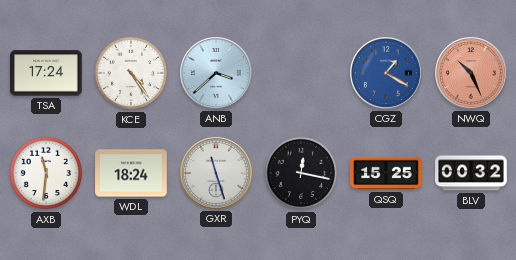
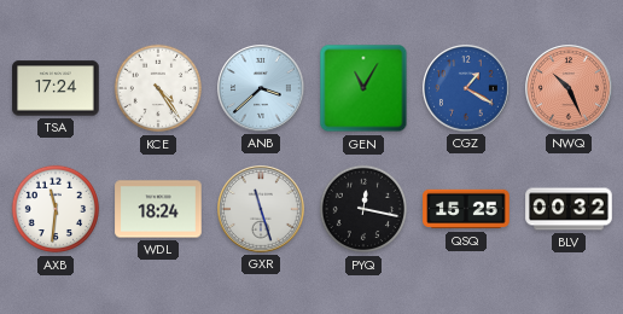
GEN: none -> 11:05 (363, 88)
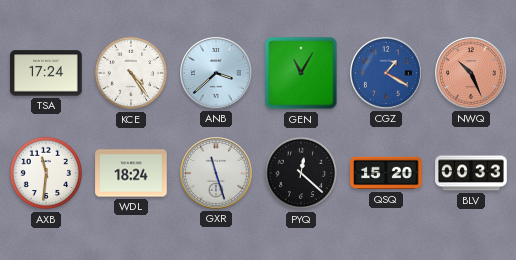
PYQ: 12:17 -> 12:22 (300, 173)
QSQ: 15:25 -> 15:20 (386, 173)
BLV: 00:32 -> 00:33 (471, 173)
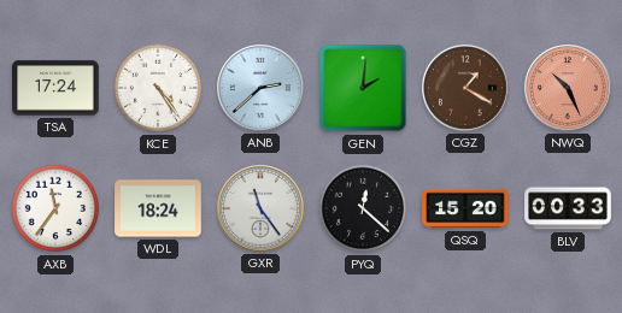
ANB: 3:38 -> 2:38 (260, 88)
GEN: 11:05 -> 2:01 (363, 88)
CGZ dial: blue -> brown (465, 88)
AXB: 11:31 -> 11:36 (54, 208)
GXR: 11:27 -> 11:24 (260, 208)
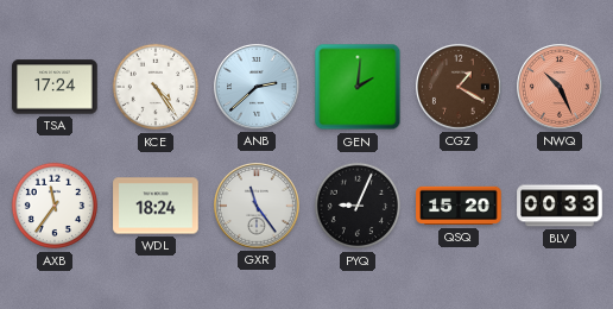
PYQ: 12:22 -> 9:04 (356, 206)
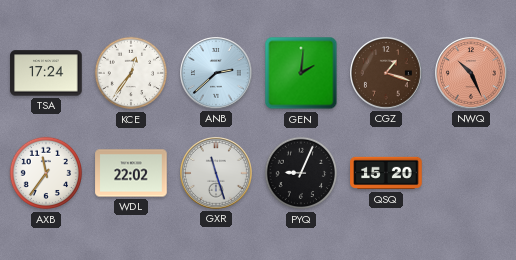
KCE: 4:24 -> 12:36 (130, 73)
CGZ: 1:20 -> 1:18 (386, 73)
WDL: 18:24 -> 22:02 (131, 173)
GXR: 11:24 -> 11:27 (216, 173)
BLV: 00:33 -> none (560, 206)
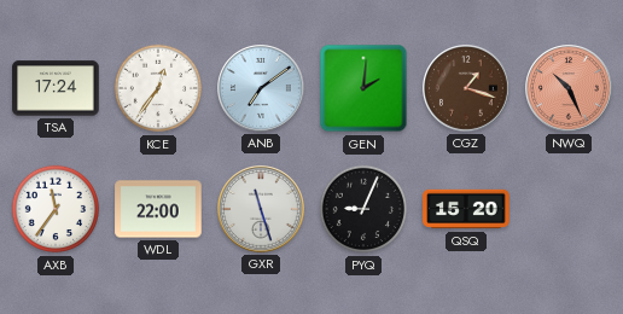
ANB: 2:38 -> 7:09 (261, 88)
WDL: 22:02 -> 22:00 (158, 209)
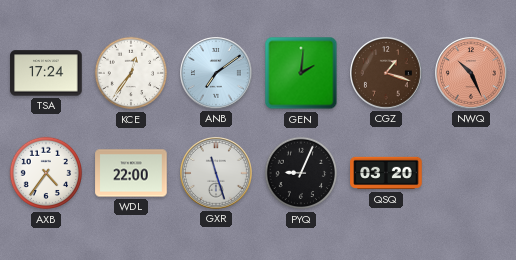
AXB: 11:36 -> 4:36 (45, 173)
QSQ: 15:20 -> 03:20 (386, 173)
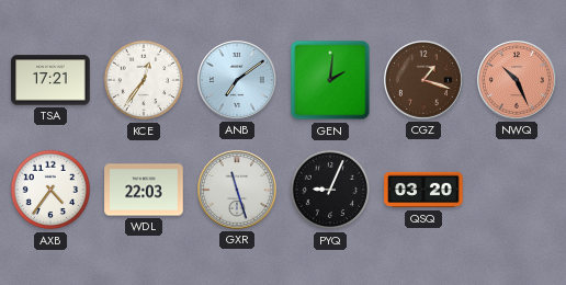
TSA: 17:24 -> 17:21 (50, 80)
WDL: 22:00 -> 22:03 (144, 190)
